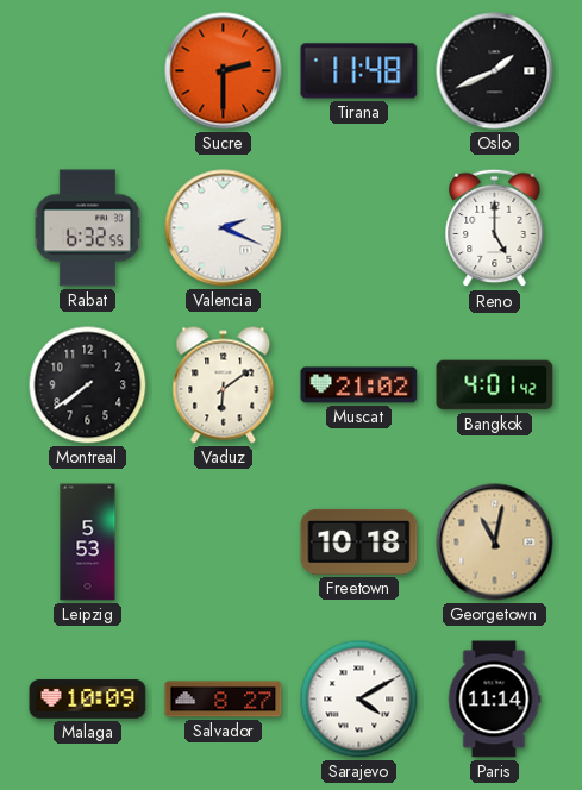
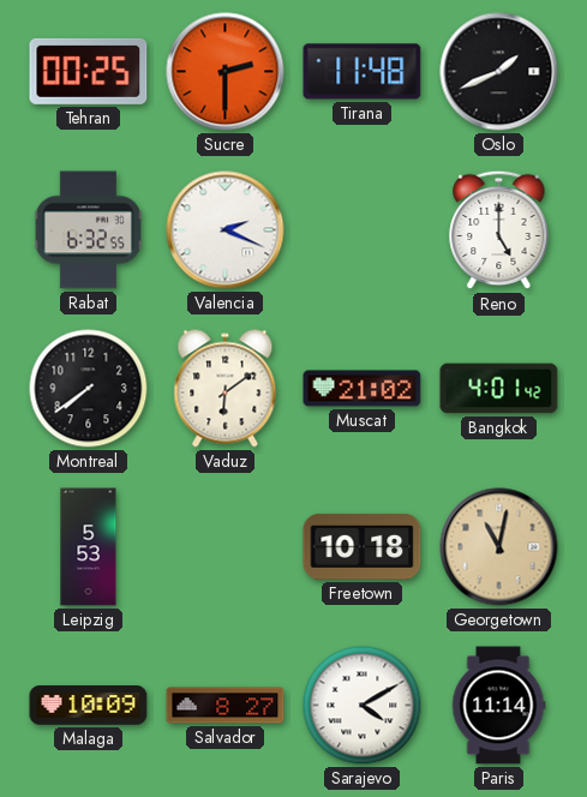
Tehran: none -> 00:25 (89, 71)
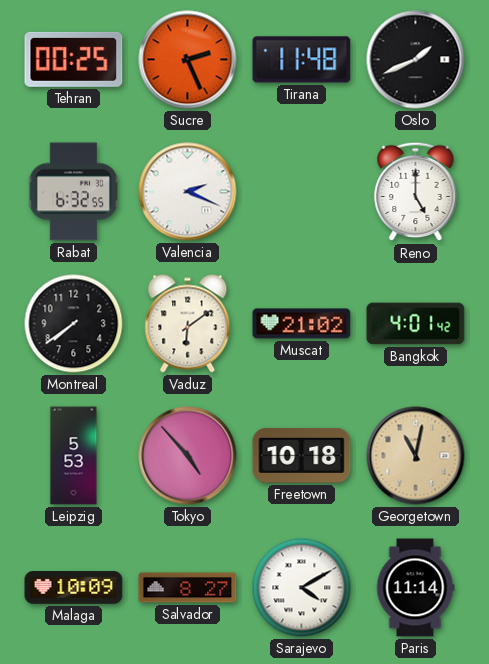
Sucre: 2:30 -> 2:26 (188, 60)
Tokyo: none -> 4:53 (188, 456)
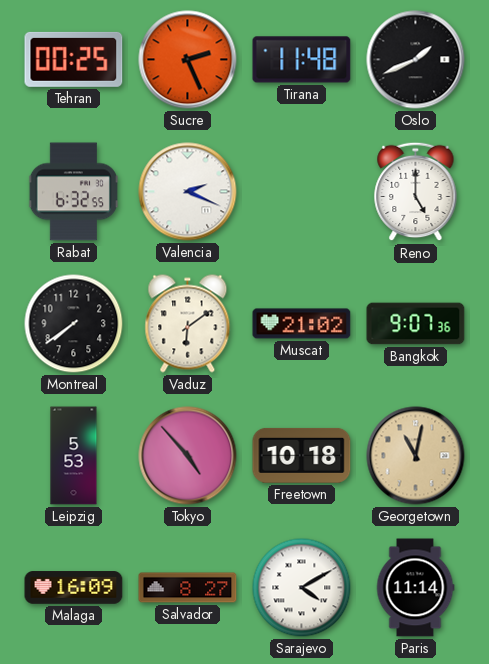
Bangkok: 4:01 -> 9:07 (416, 324)
Malaga: 10:09 -> 16:09 (74, 588)
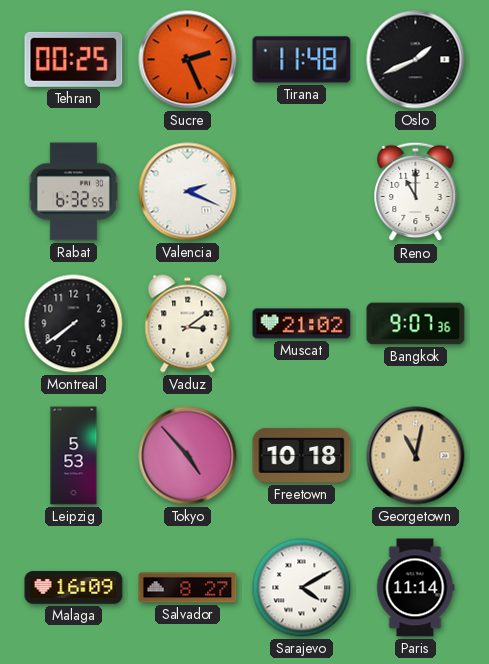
Reno: 5:00 -> 11:00 (416, 192)
Vaduz: 6:09 -> 3:09 (188, 324)
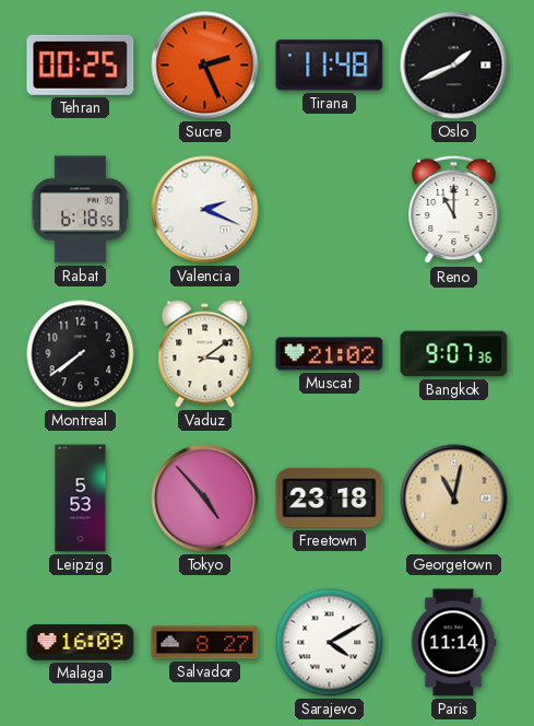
Rabat: 6:32 -> 6:18 (80, 210)
Freetown: 10:18 -> 23:18 (330, 497)
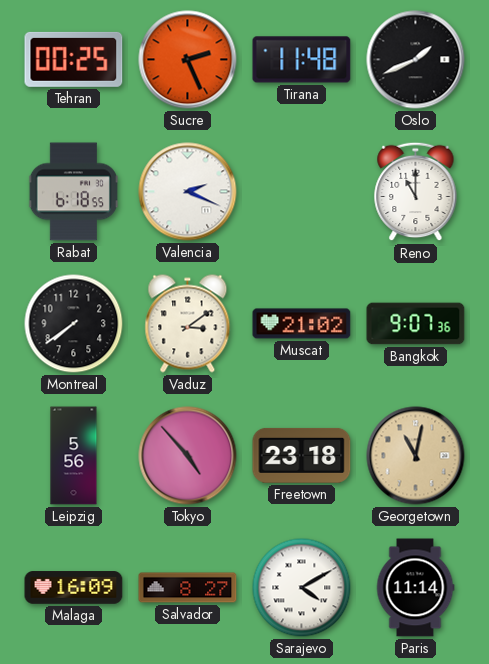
Leipzig: 5:53 -> 5:56 (74, 456)
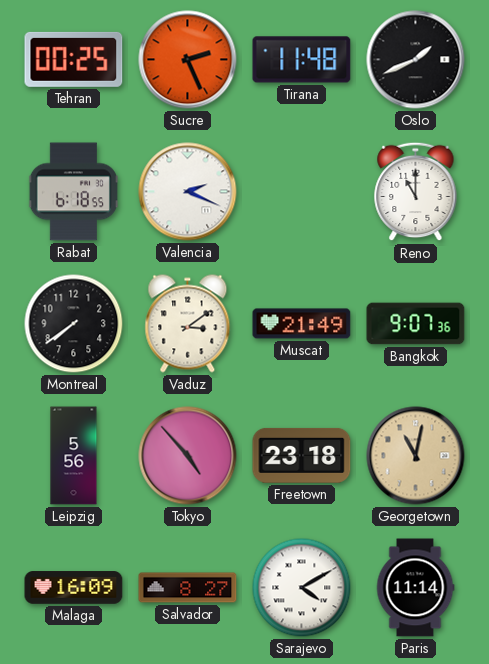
Muscat: 21:02 -> 21:49 (302, 324)
